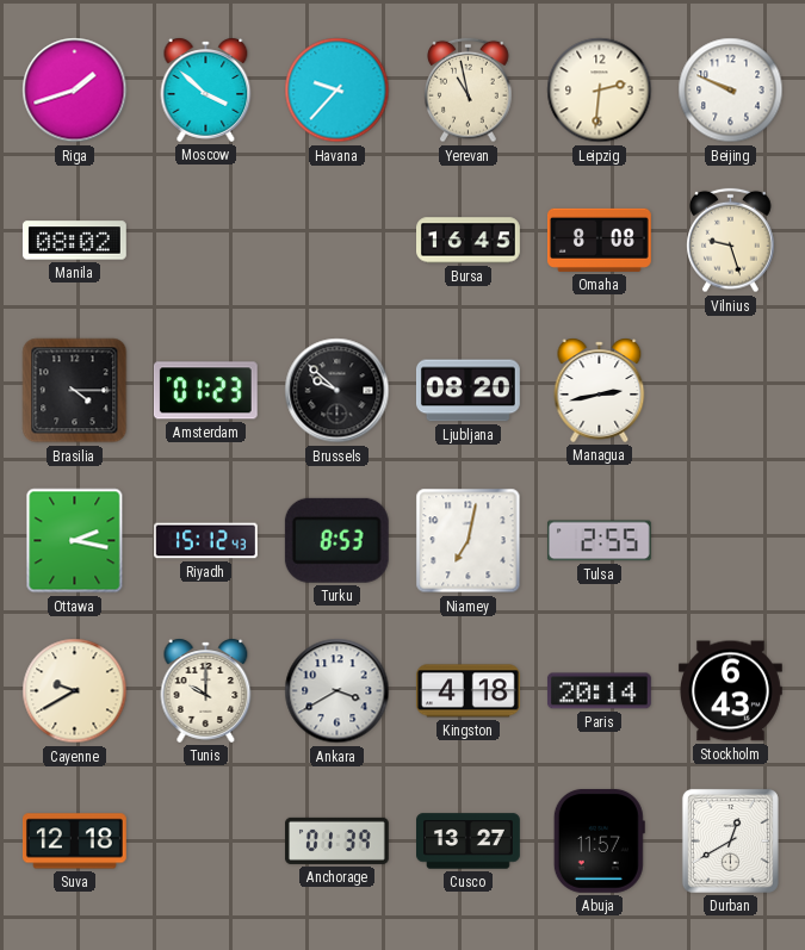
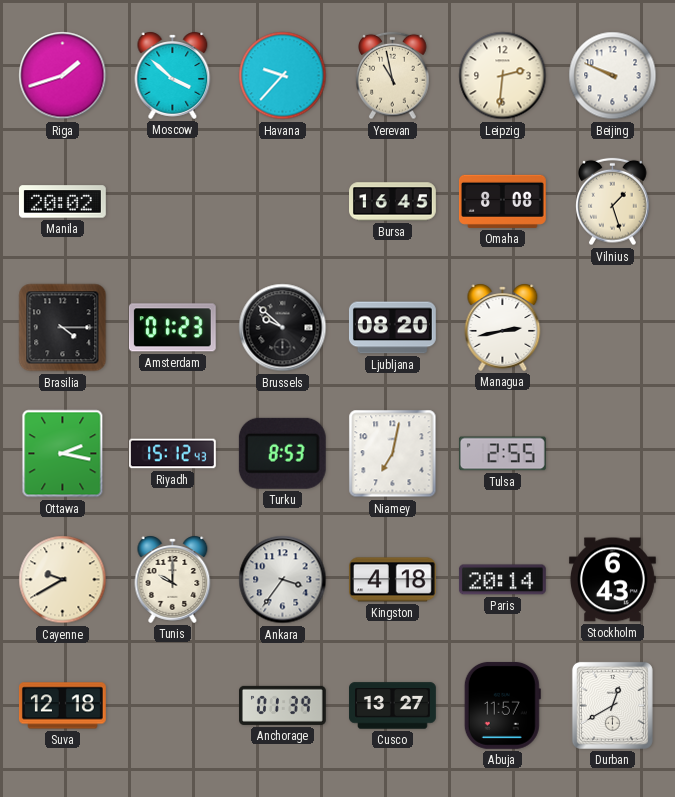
Manila: 08:02 -> 20:02 (62, 202)
Vilnius: 9:27 -> 1:27 (613, 202)
Ankara: 3:40 -> 3:36 (283, 580)
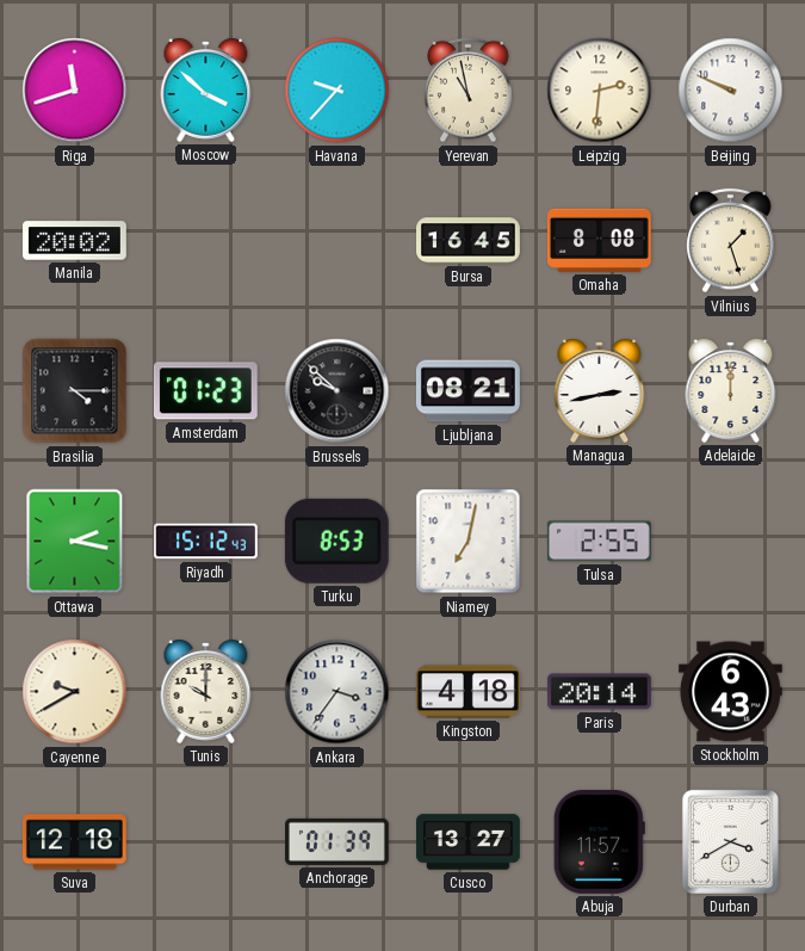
Riga: 1:42 -> 11:42 (75, 91)
Ljubljana: 08:20 -> 08:21 (467, 391)
Adelaide: none -> 12:00 (731, 390)
Durban: 12:40 -> 3:40 (730, 841)
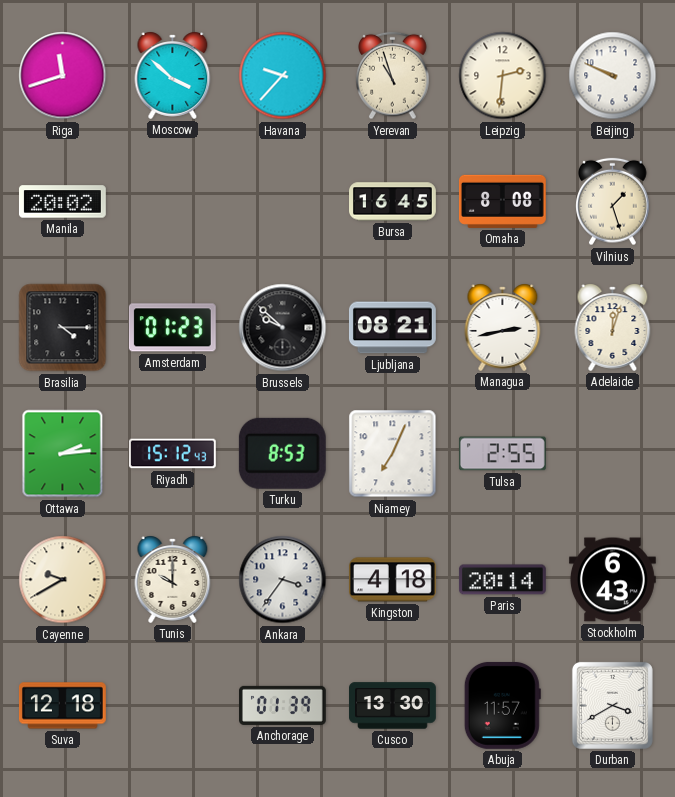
Yerevan: 10:58 -> 10:57 (393, 76)
Adelaide: 12:00 -> 12:03 (613, 327)
Ottawa: 2:17 -> 2:14 (63, 454)
Niamey: 7:02 -> 7:04 (393, 454)
Cusco: 13:27 -> 13:30 (393, 706)
